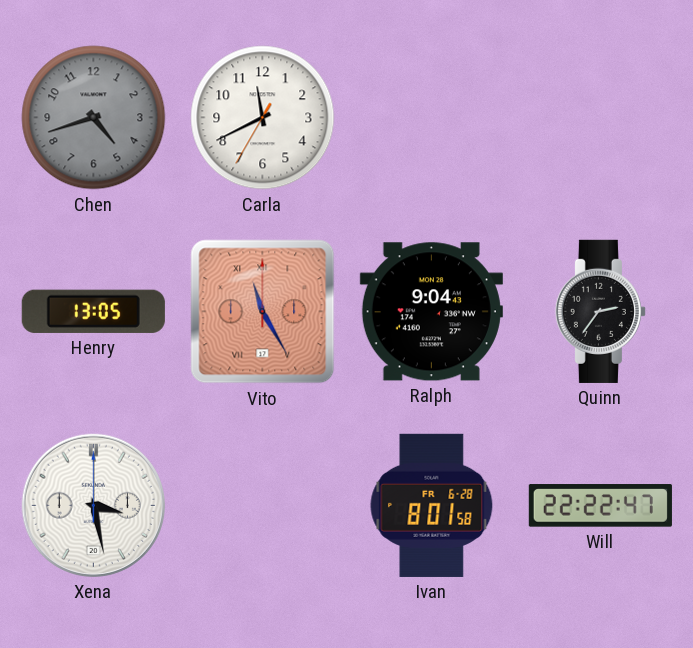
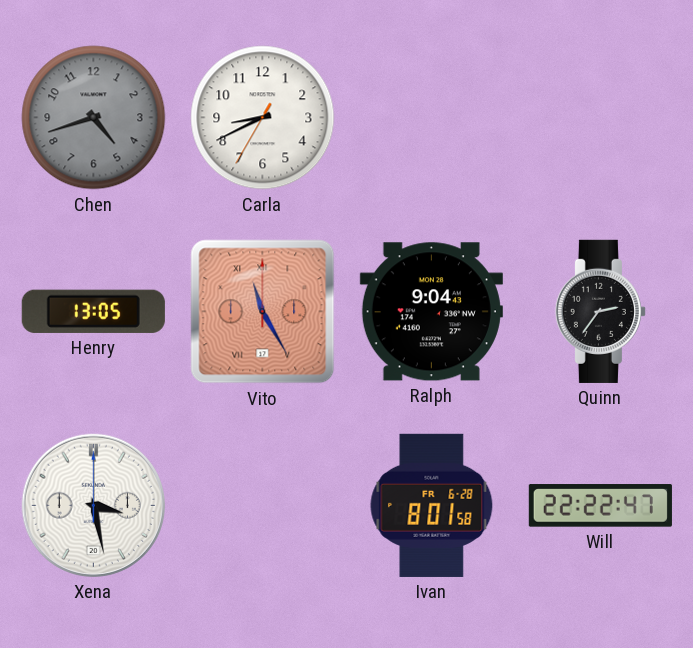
Carla: 11:40 -> 8:40 (263, 118)
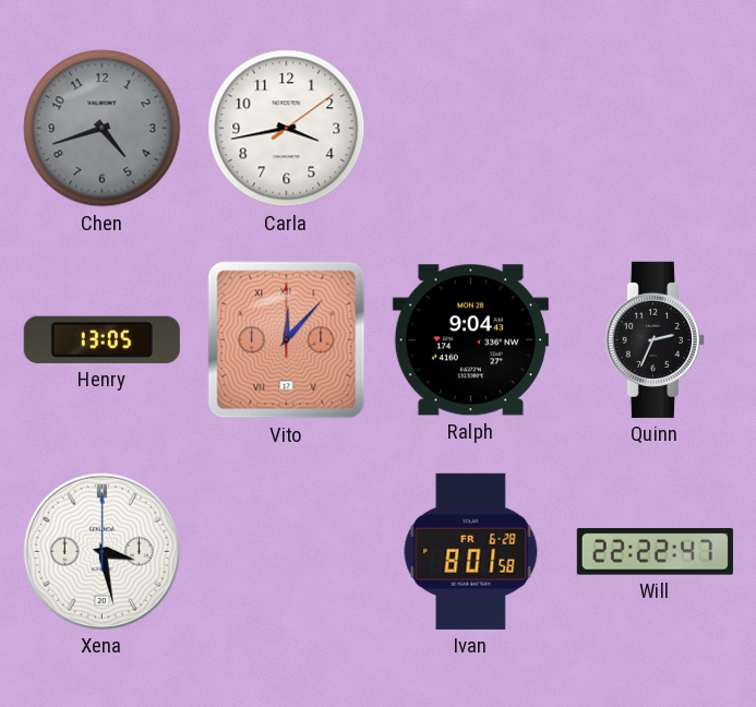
Carla: 8:40 -> 3:43 (287, 129)
Vito: 11:25 -> 12:07 (287, 340)
Quinn: 2:36 -> 2:34 (655, 339)
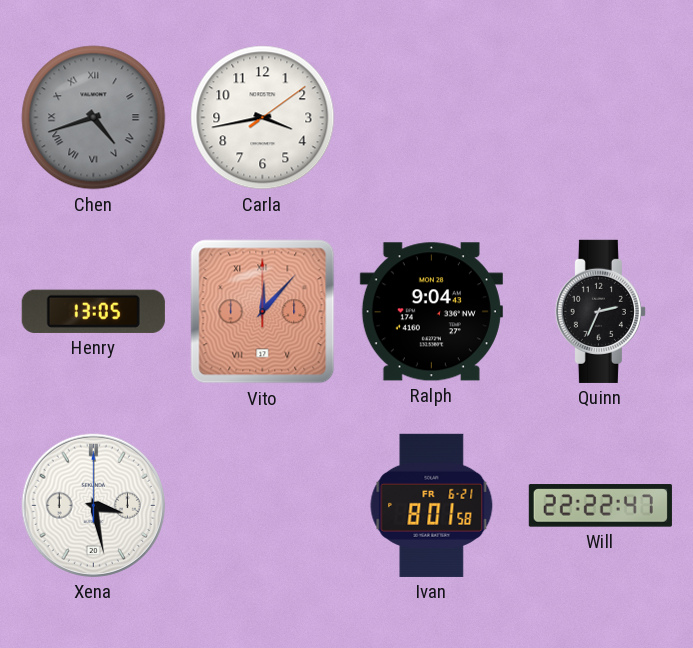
Chen numerals: Arabic -> Roman (94, 118)
Ivan date: FR 6-28 -> FR 6-21 (432, 505)
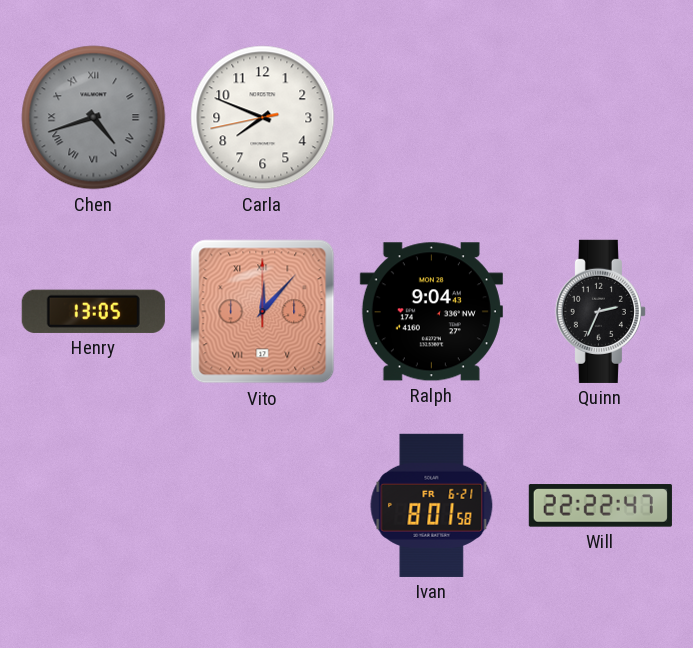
Carla: 3:43 -> 7:48 (263, 118)
Xena: 3:28 -> none (93, 505)
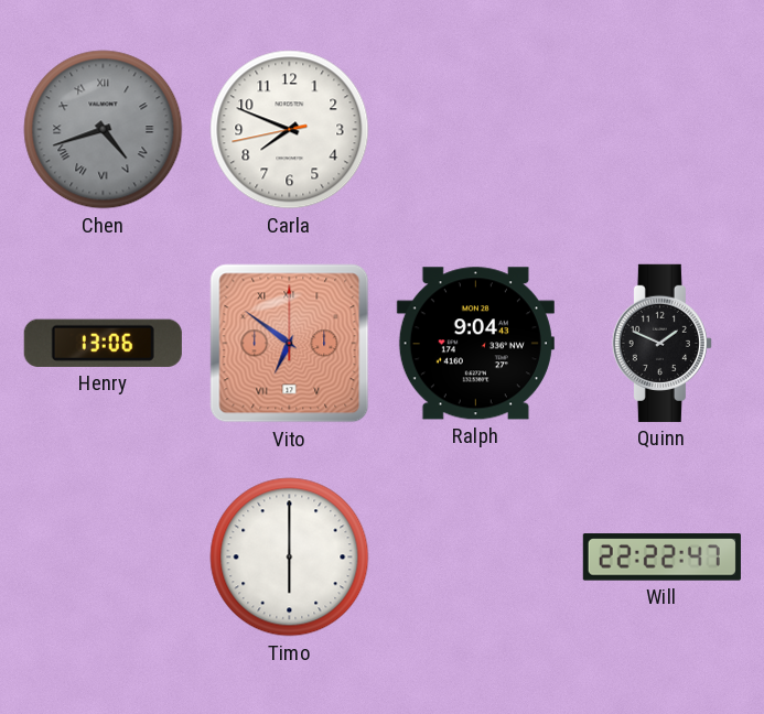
Henry: 13:05 -> 13:06 (103, 343)
Vito: 12:07 -> 6:51 (290, 344)
Quinn: 2:34 -> 1:49 (661, 343)
Timo: none -> 6:00 (290, 558)
Ivan: 8:01 -> none (432, 505)
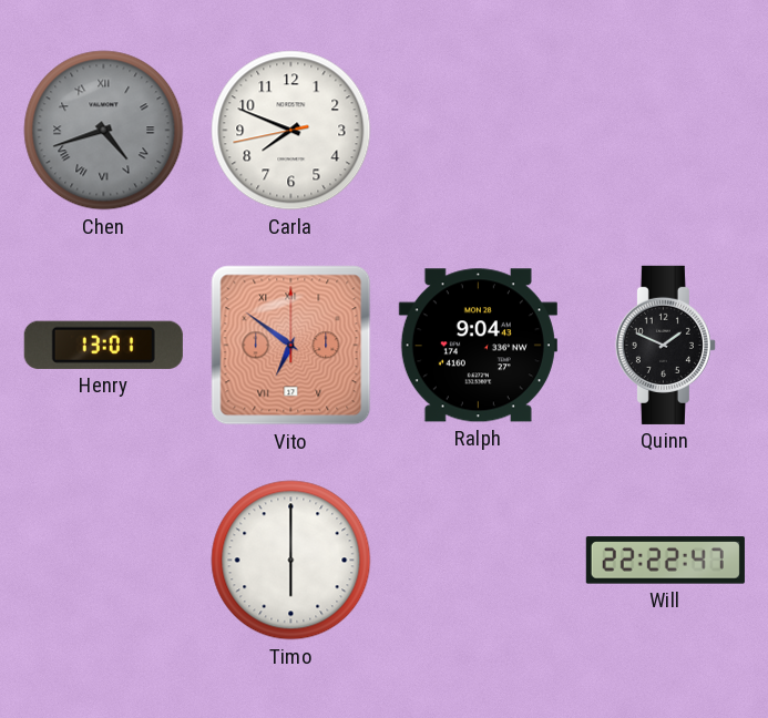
Henry: 13:06 -> 13:01 (103, 345)
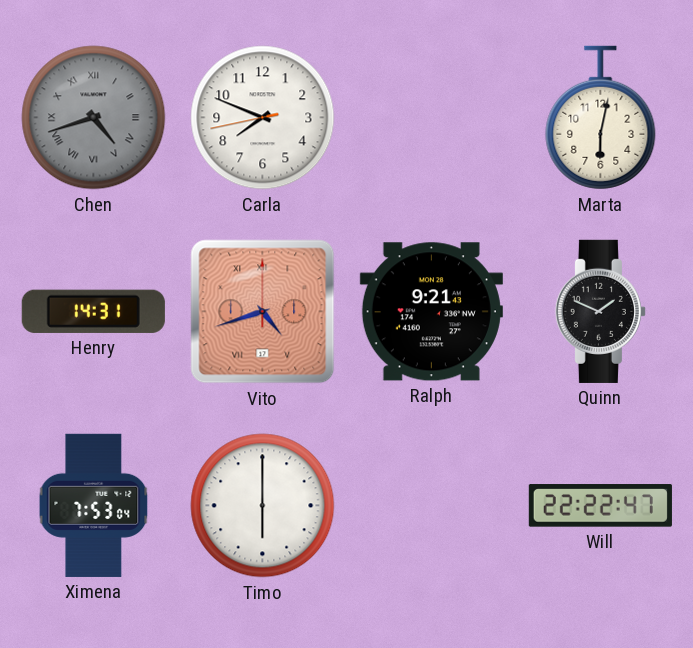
Marta: none -> 6:02 (601, 118)
Henry: 13:01 -> 14:31 (93, 311)
Vito: 6:51 -> 4:42 (263, 312)
Ralph: 9:04 -> 9:21 (431, 312)
Ximena: none -> 7:53 (94, 505)
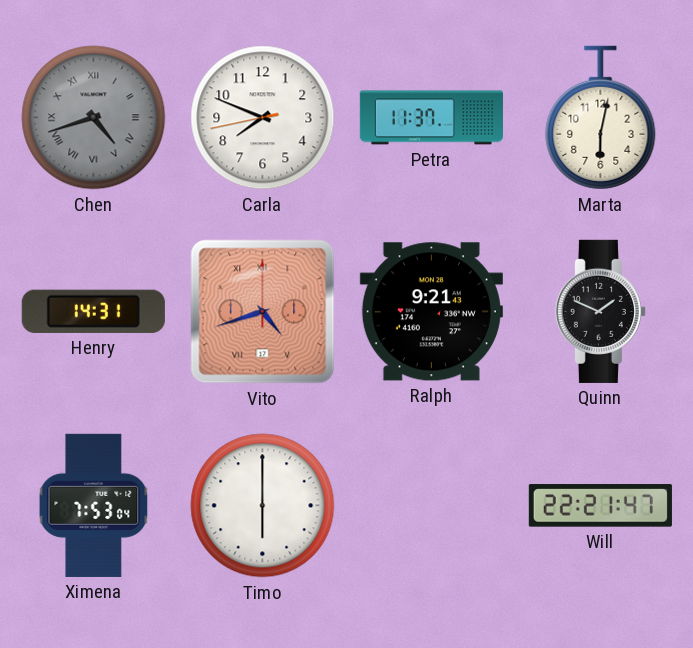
Petra: none -> 11:37 (431, 118)
Will: 22:22 -> 22:21 (600, 506)
